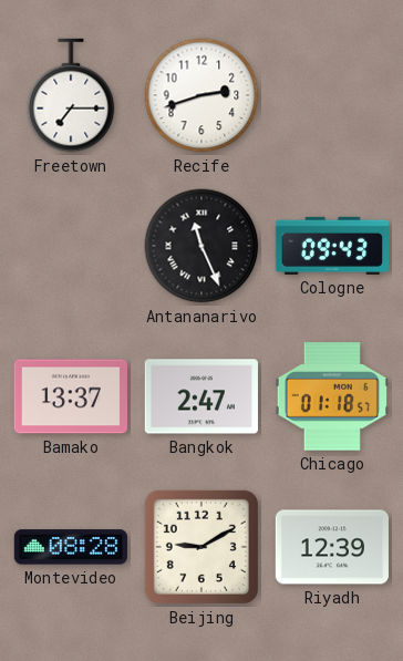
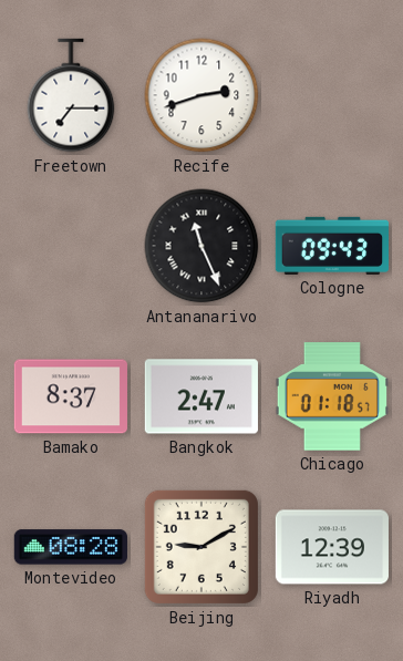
Bamako: 13:37 -> 8:37 (71, 396)
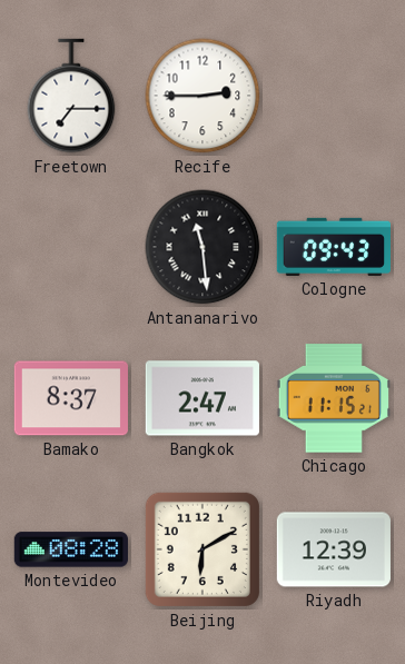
Recife: 2:42 -> 2:45 (202, 96)
Antananarivo: 11:26 -> 11:29 (202, 247)
Chicago: 01:18 -> 11:15 (334, 398)
Beijing: 9:10 -> 6:10 (202, 549)
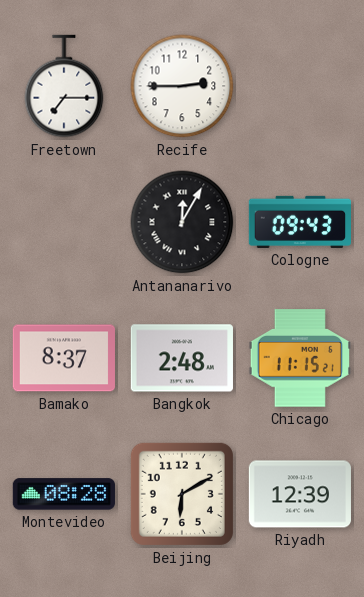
Antananarivo: 11:29 -> 12:05 (182, 222)
Bangkok: 2:47 -> 2:48 (182, 358)
